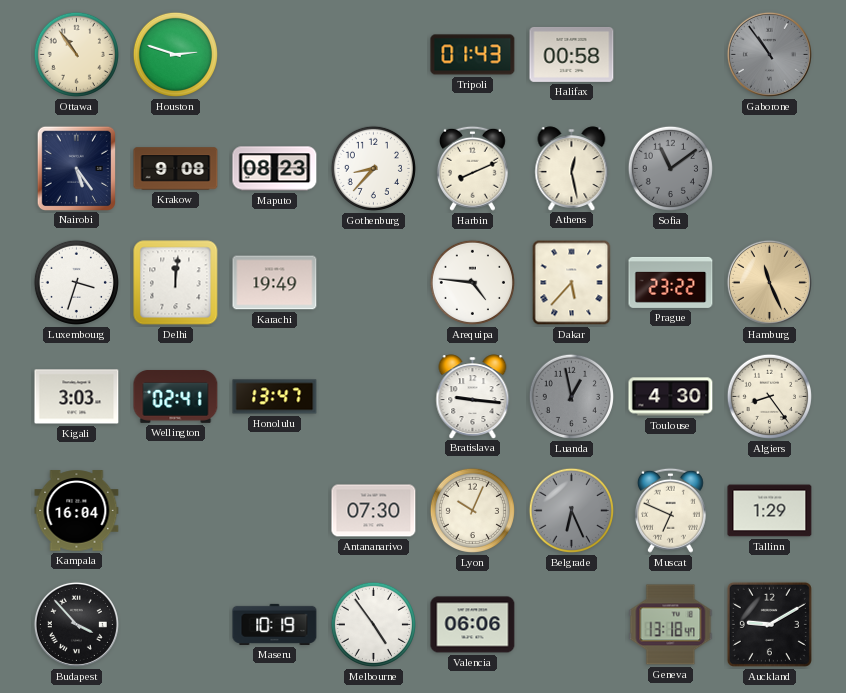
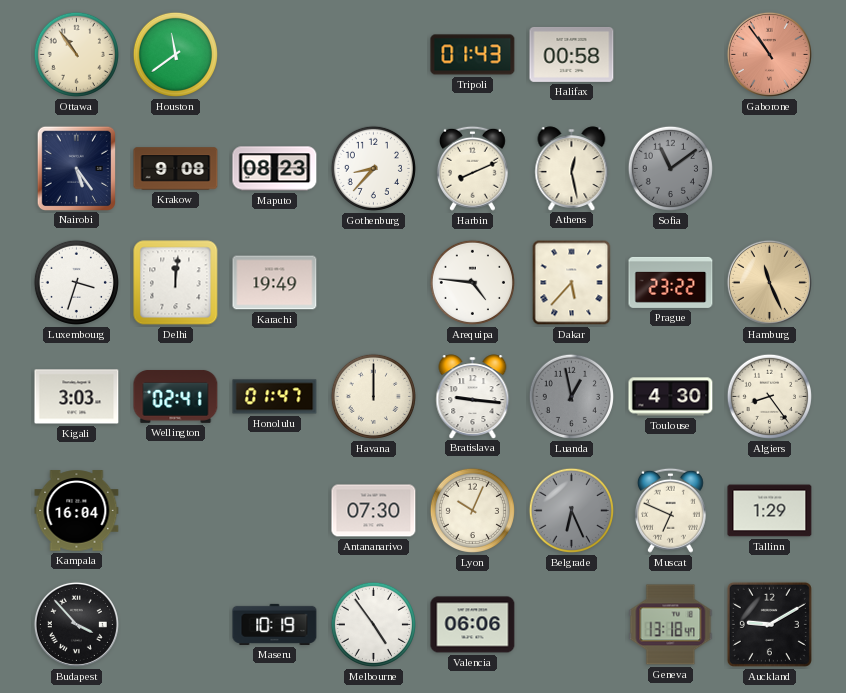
Houston: 2:48 -> 11:39 (175, 54)
Gaborone dial: grey -> salmon (769, 54)
Honolulu: 13:47 -> 01:47 (275, 397)
Havana: none -> 12:00 (373, 396)
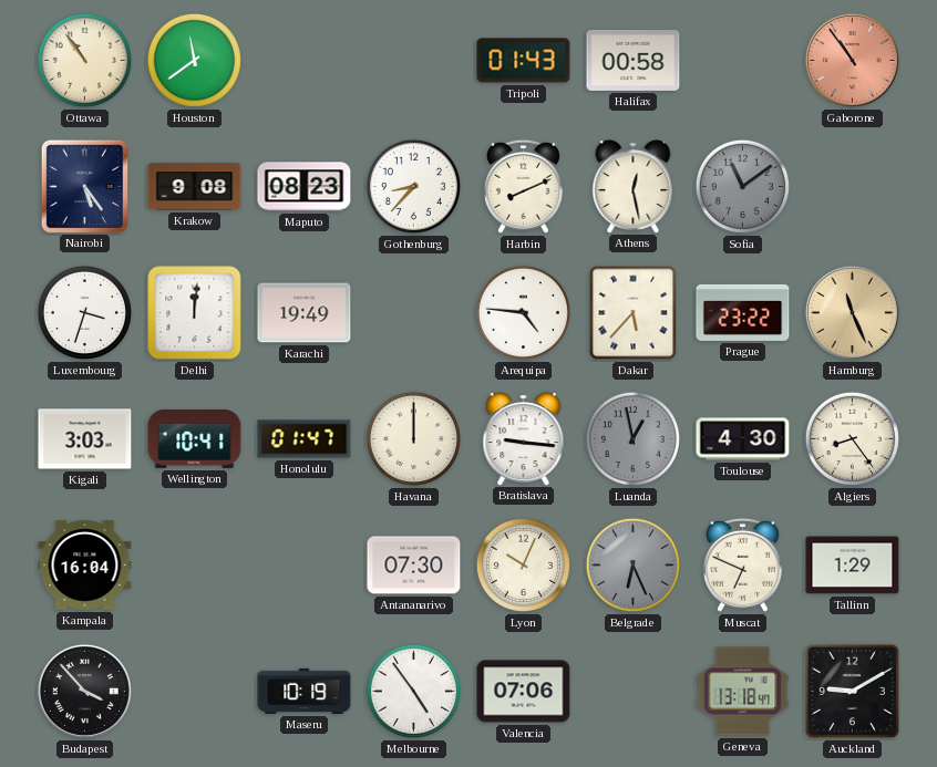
Wellington: 02:41 -> 10:41 (195, 438)
Valencia: 06:06 -> 07:06 (524, 692)
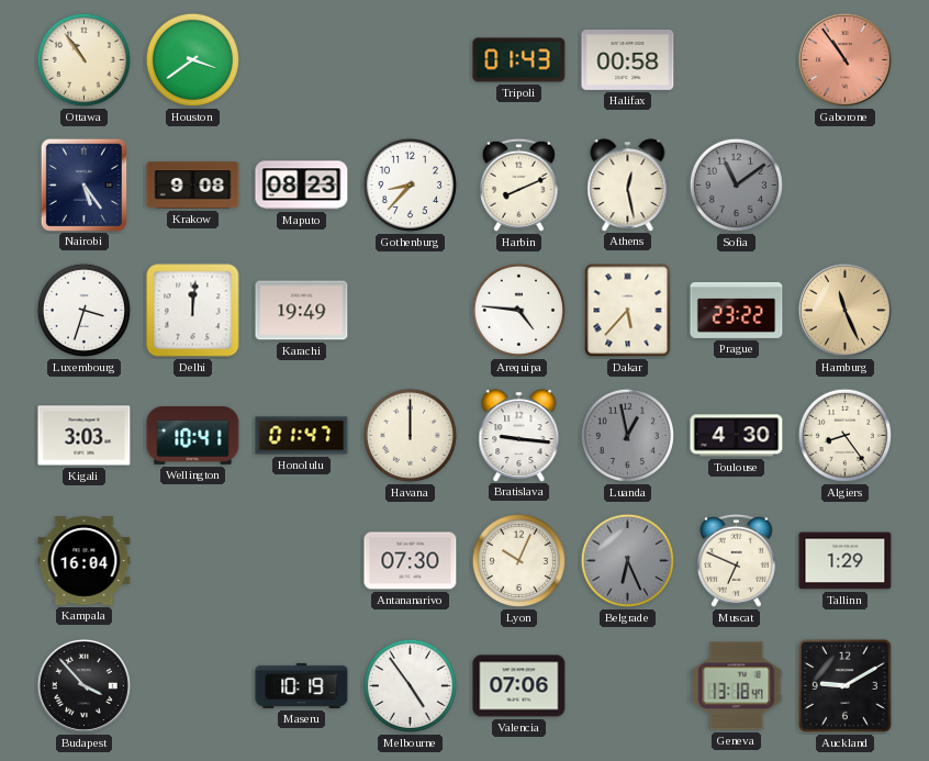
Houston: 11:39 -> 3:39 (192, 59)
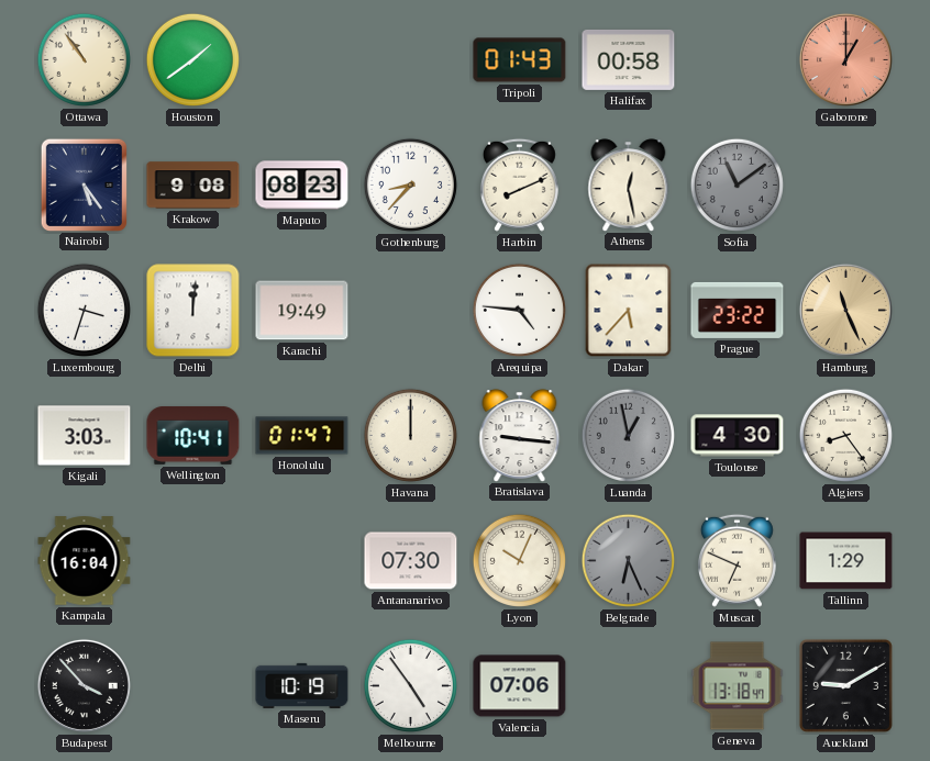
Houston: 3:39 -> 1:39 (192, 59)
Gaborone: 10:54 -> 1:00 (845, 59)
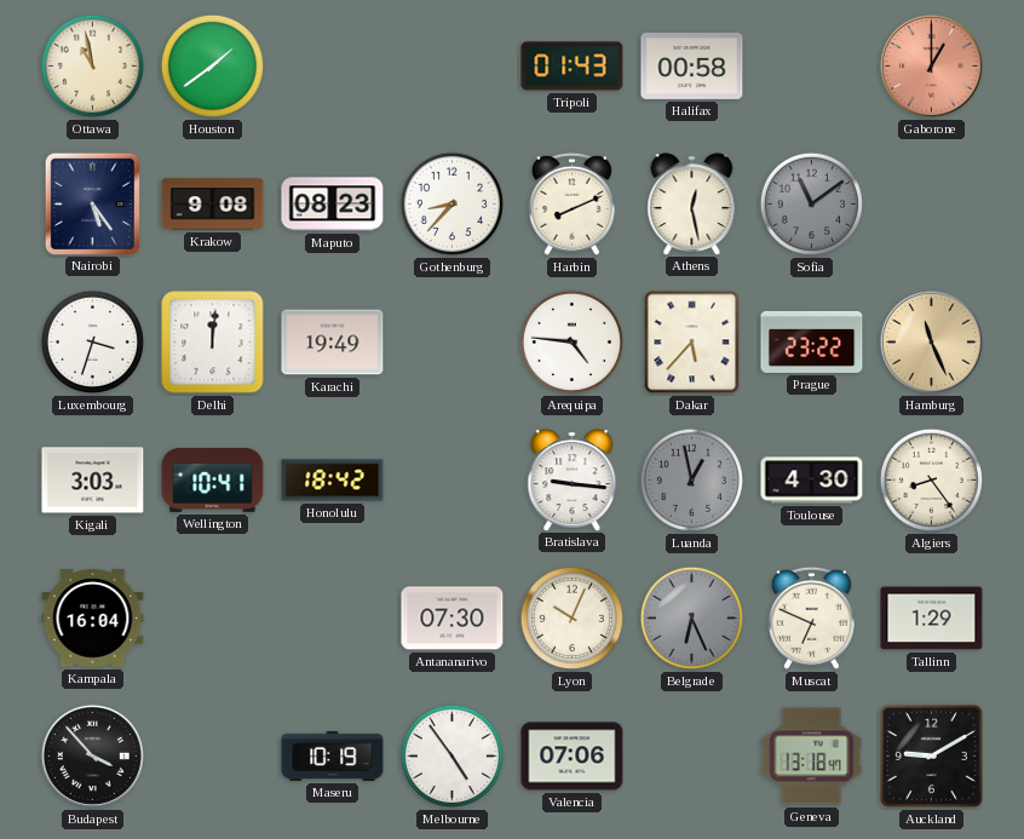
Ottawa: 10:54 -> 10:58 (92, 65)
Honolulu: 01:47 -> 18:42 (333, 481)
Havana: 12:00 -> none (410, 435)
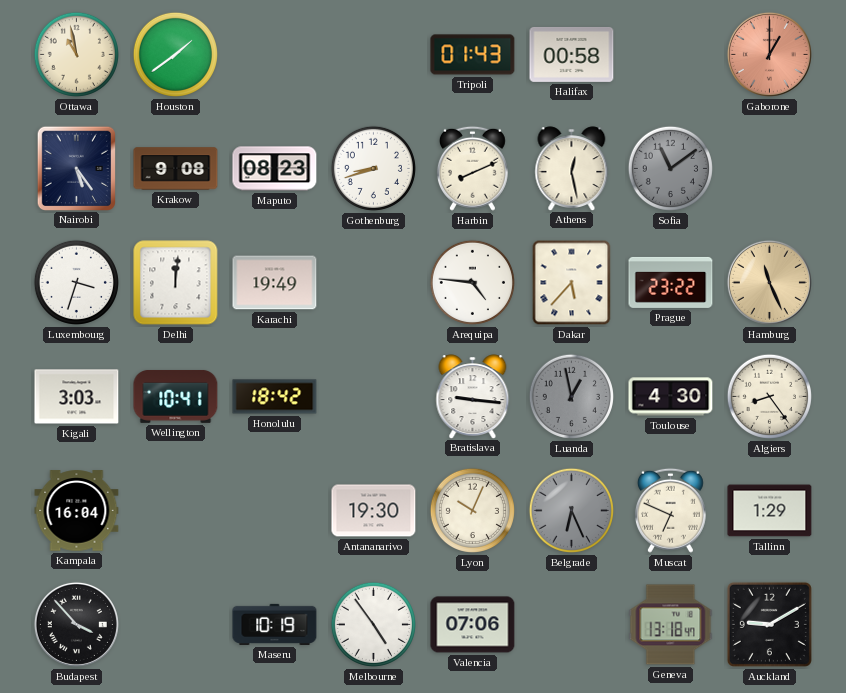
Gothenburg: 8:37 -> 8:42 (373, 168)
Antananarivo: 07:30 -> 19:30 (374, 511)
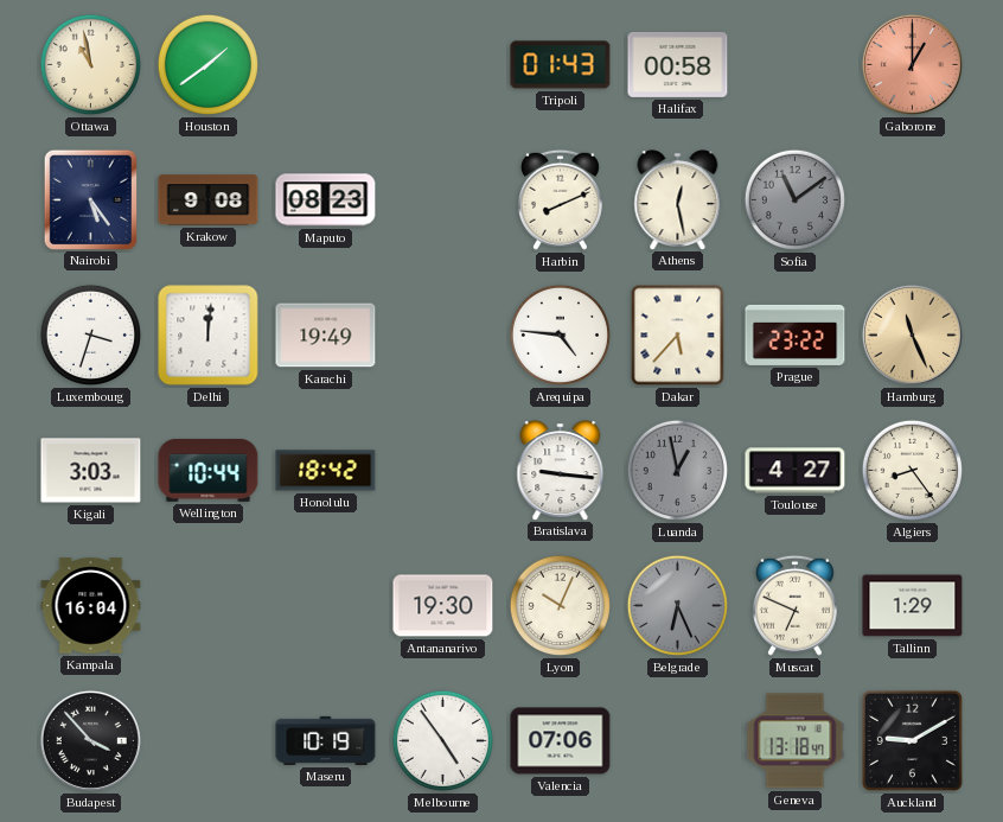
Gothenburg: 8:42 -> none (373, 168)
Wellington: 10:41 -> 10:44 (209, 470)
Toulouse: 4:30 -> 4:27 (796, 471)
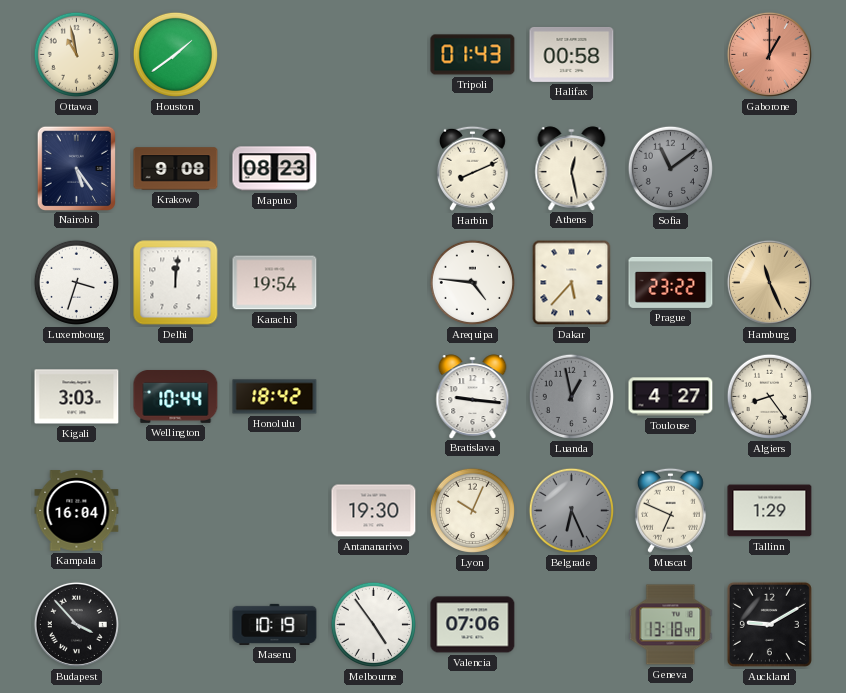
Karachi: 19:49 -> 19:54 (275, 283)
